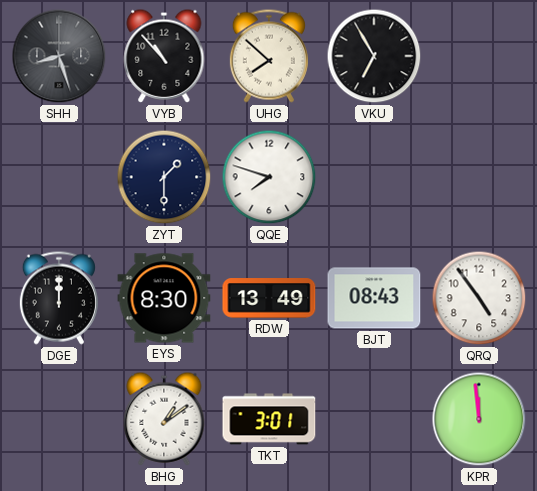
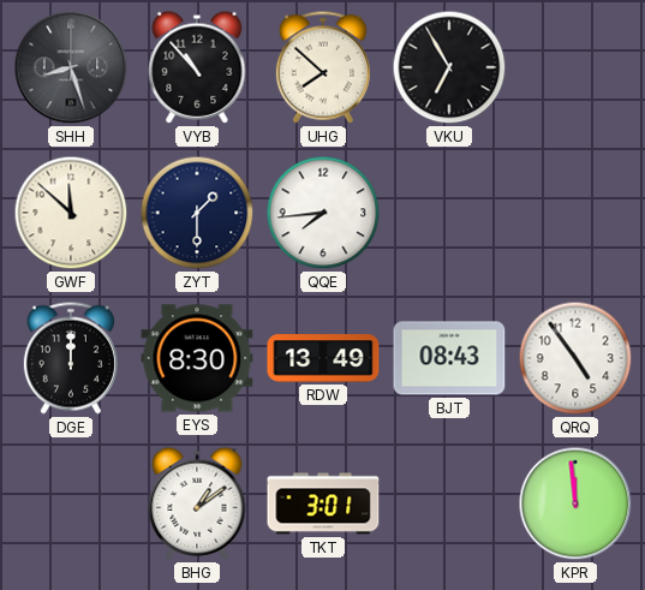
GWF: none -> 11:52 (71, 213)
QQE: 7:48 -> 7:44 (323, 213)
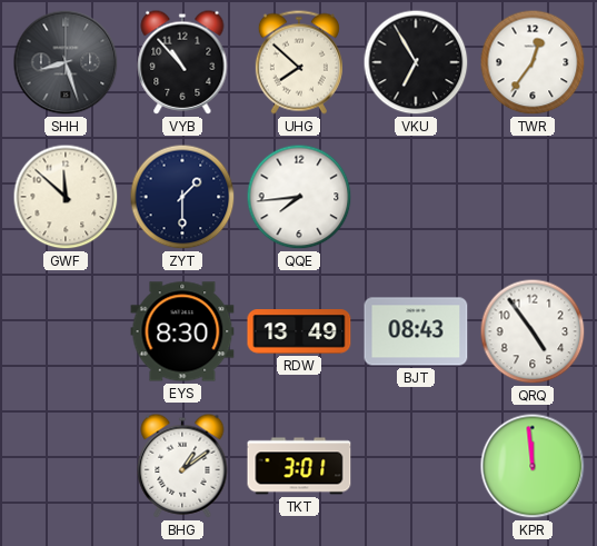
TWR: none -> 12:36 (533, 62)
DGE: 12:00 -> none (71, 358)
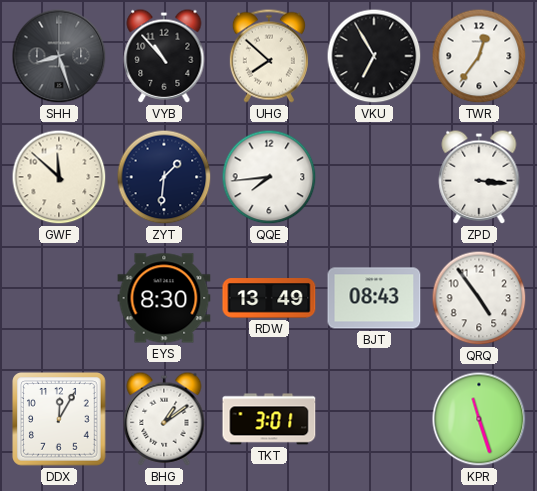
ZYT: 1:30 -> 1:31 (164, 177)
ZPD: none -> 3:16 (479, 177)
DDX: none -> 12:05 (60, 420)
KPR: 11:59 -> 11:27 (479, 419)
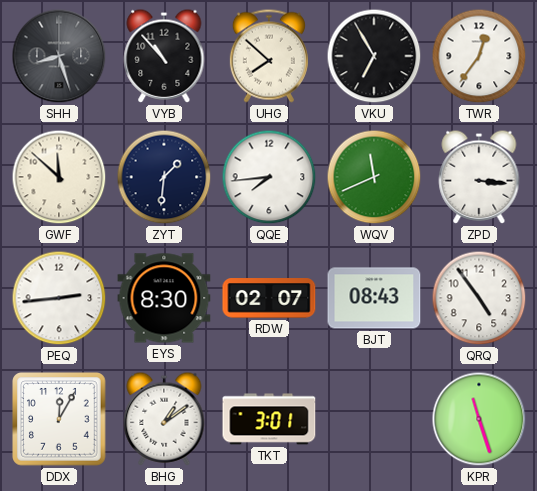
WQV: none -> 11:41 (374, 177)
PEQ: none -> 2:44 (59, 298)
RDW: 13:49 -> 02:07 (269, 298)
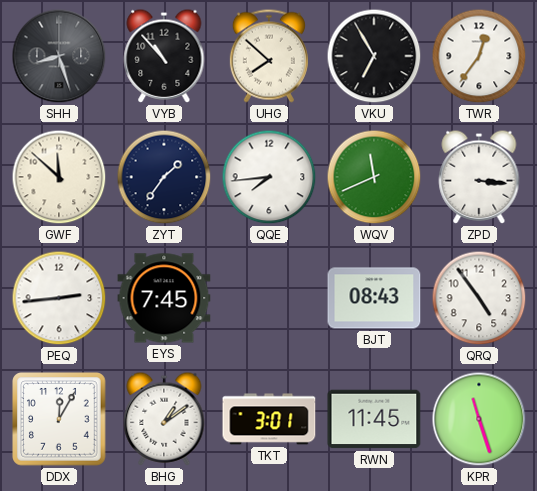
ZYT: 1:31 -> 1:36 (164, 177)
EYS: 8:30 -> 7:45 (164, 298)
RDW: 02:07 -> none (269, 298)
RWN: none -> 11:45 (374, 419)
